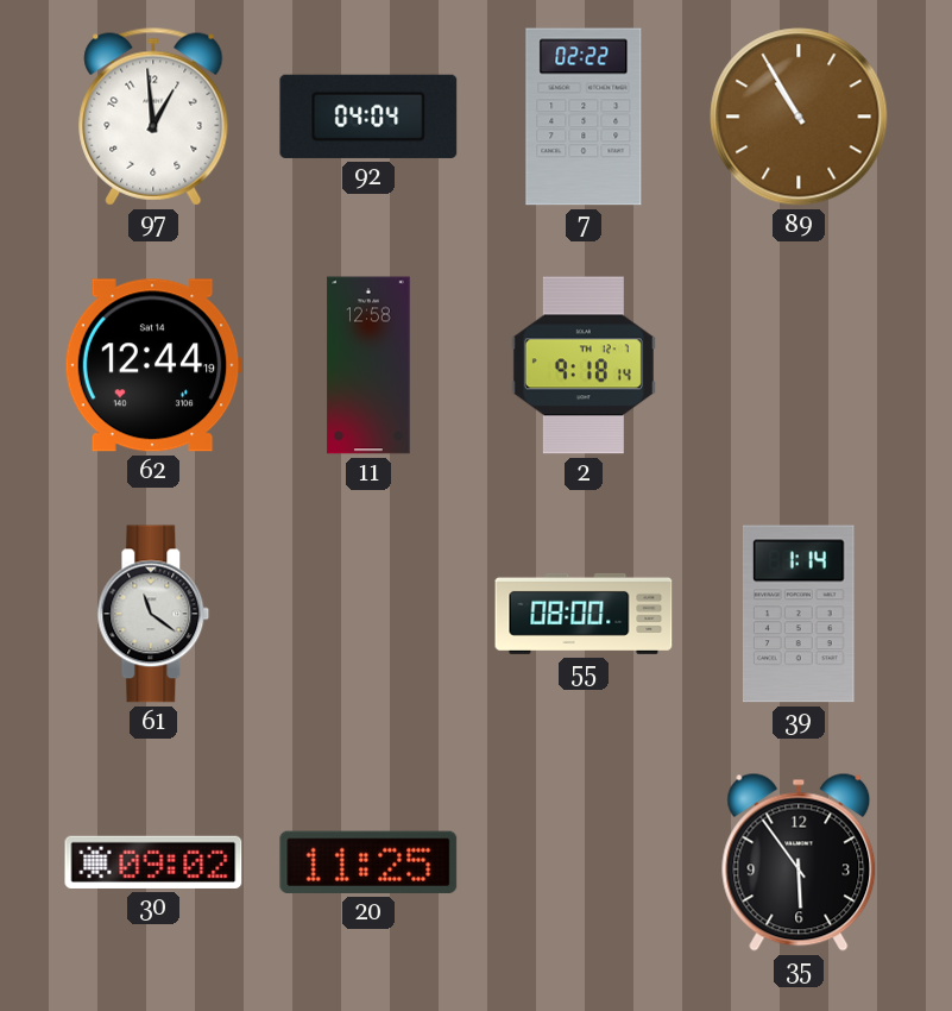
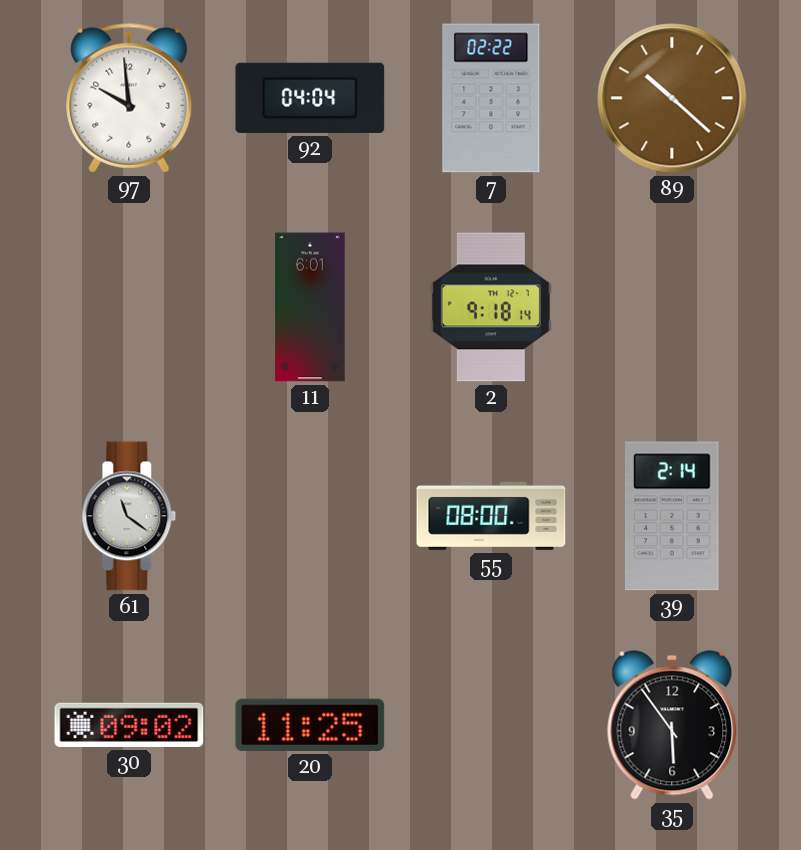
97: 12:59 -> 9:59 (129, 98)
89: 10:55 -> 10:22 (672, 98)
62: 12:44 -> none (153, 365)
11: 12:58 -> 6:01 (310, 307)
39: 1:14 -> 2:14 (672, 516)
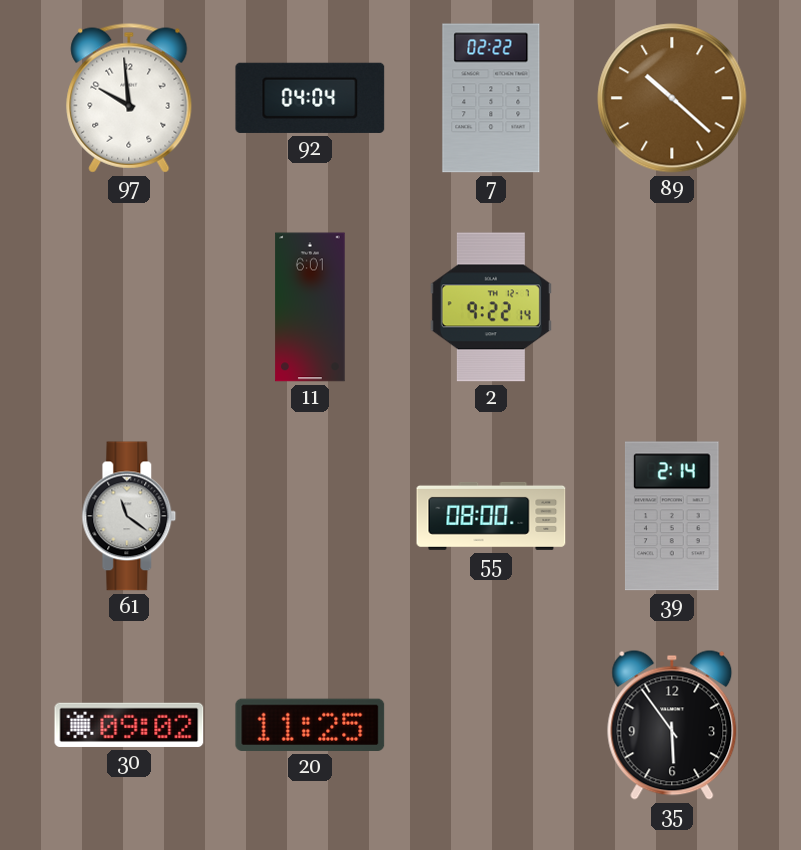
2: 9:18 -> 9:22 (491, 307)
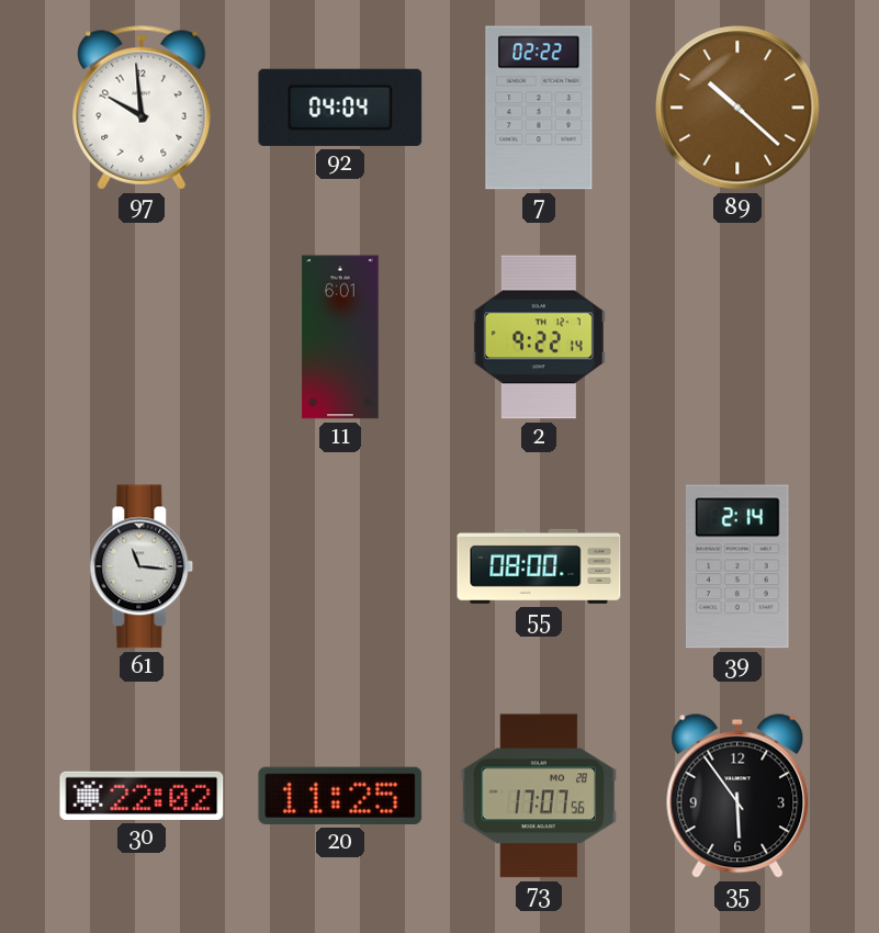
61: 11:21 -> 11:16 (142, 566)
30: 09:02 -> 22:02 (142, 796)
73: none -> 17:07 (539, 796)
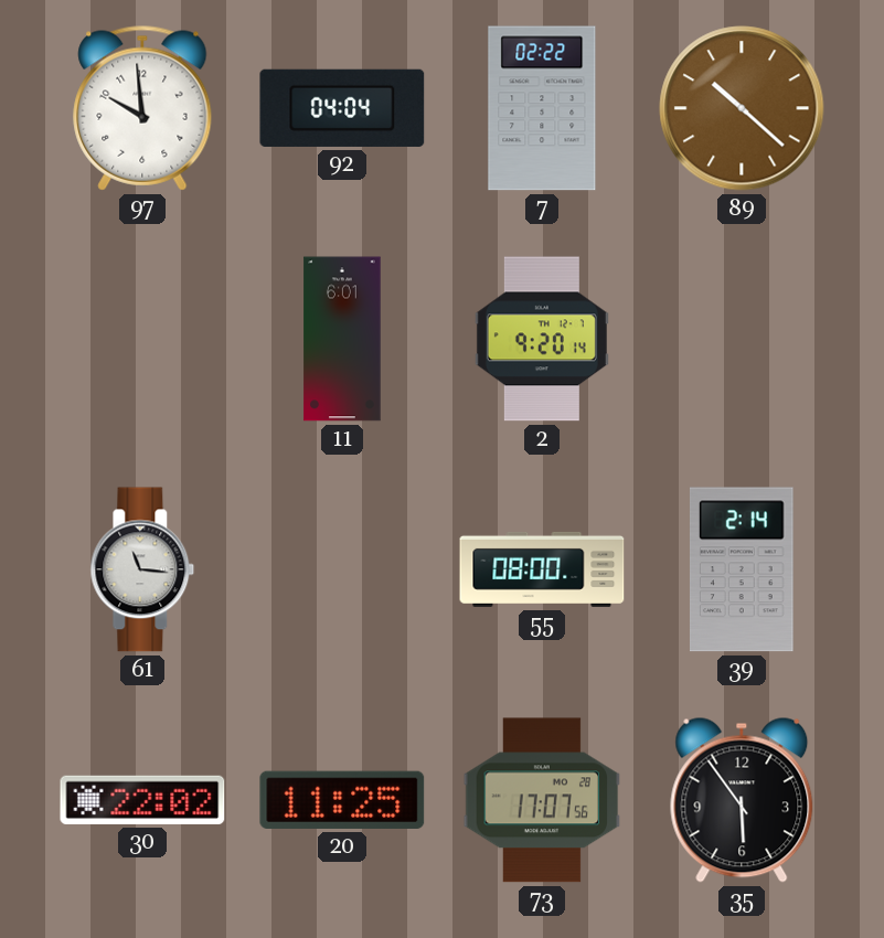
2: 9:22 -> 9:20 (542, 339)
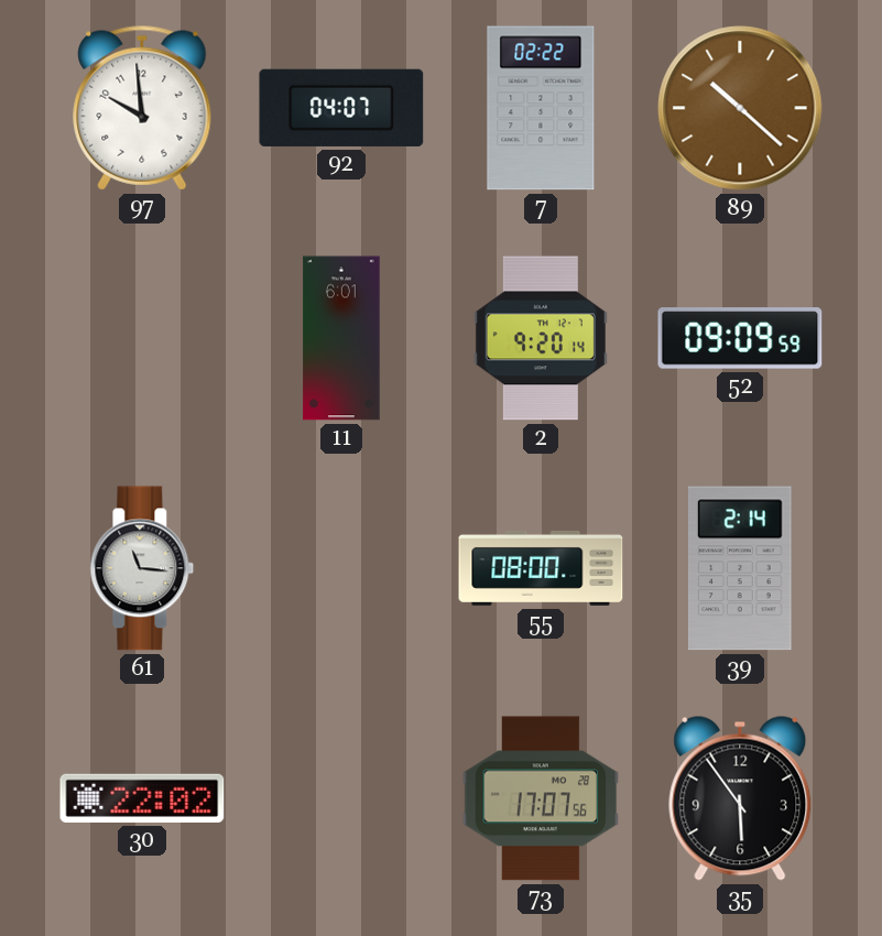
92: 04:04 -> 04:07 (341, 108)
52: none -> 09:09 (740, 338)
20: 11:25 -> none (342, 800)
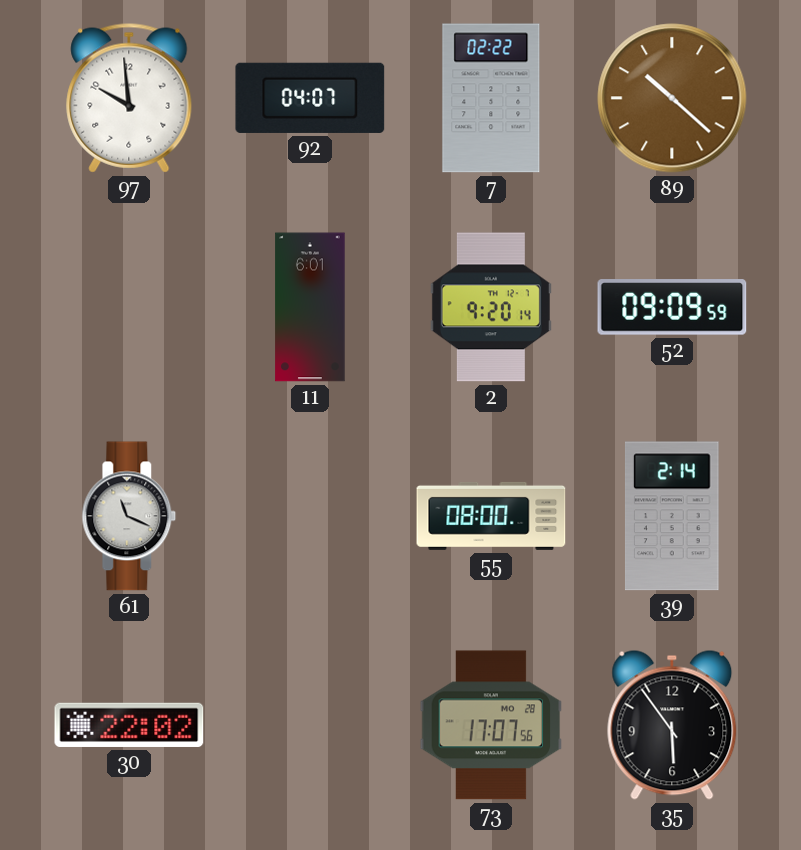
61: 11:16 -> 11:19 (129, 516)
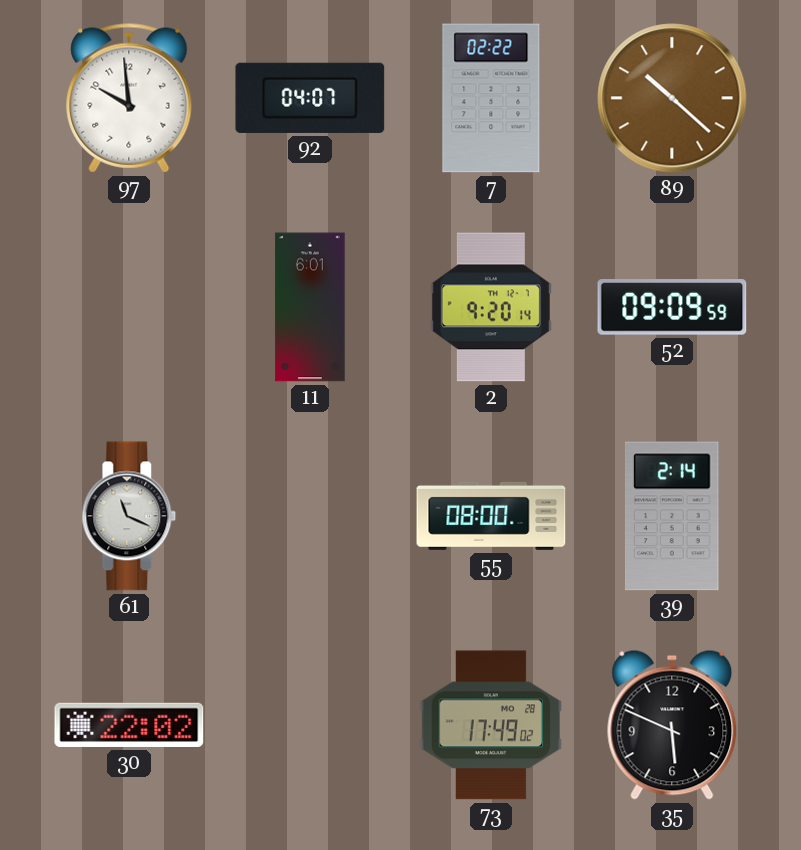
73: 17:07 -> 17:49 (491, 725)
35: 5:54 -> 5:49 (672, 725)
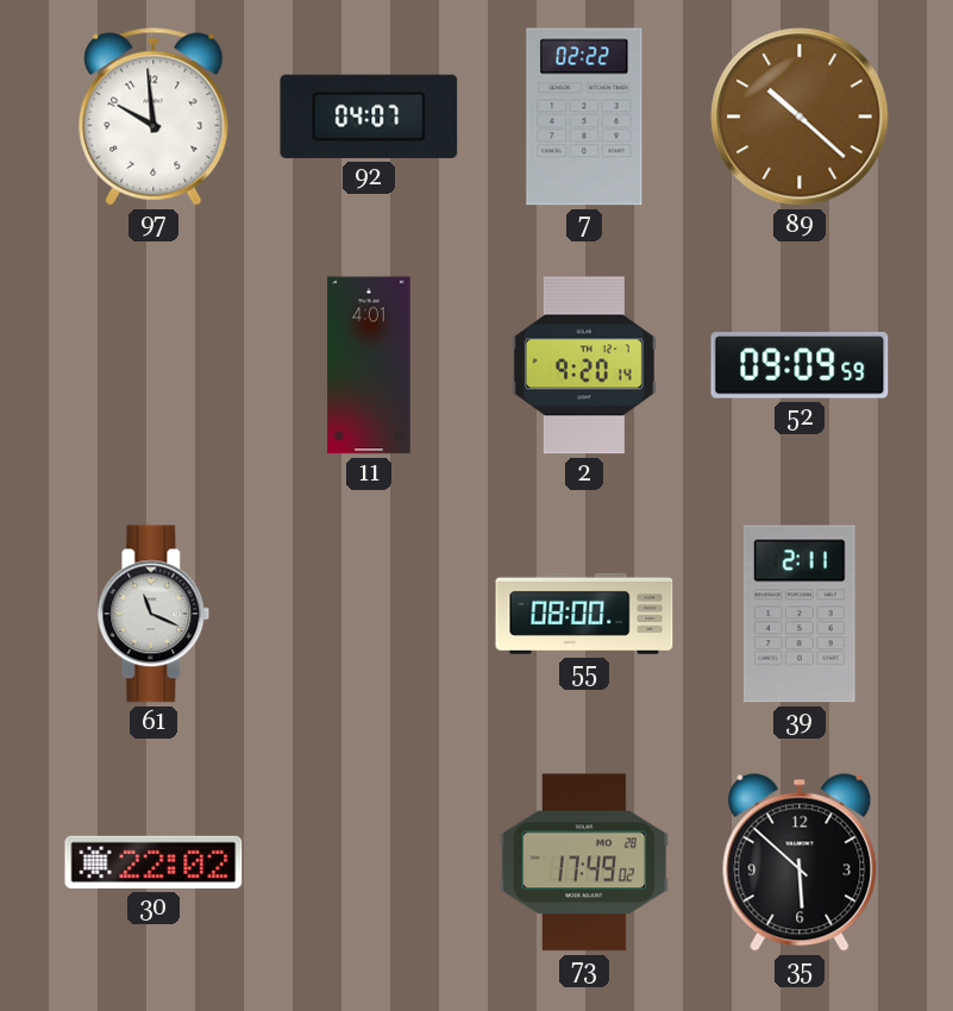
11: 6:01 -> 4:01 (369, 365)
39: 2:14 -> 2:11 (800, 614)
35: 5:49 -> 5:52 (800, 862)
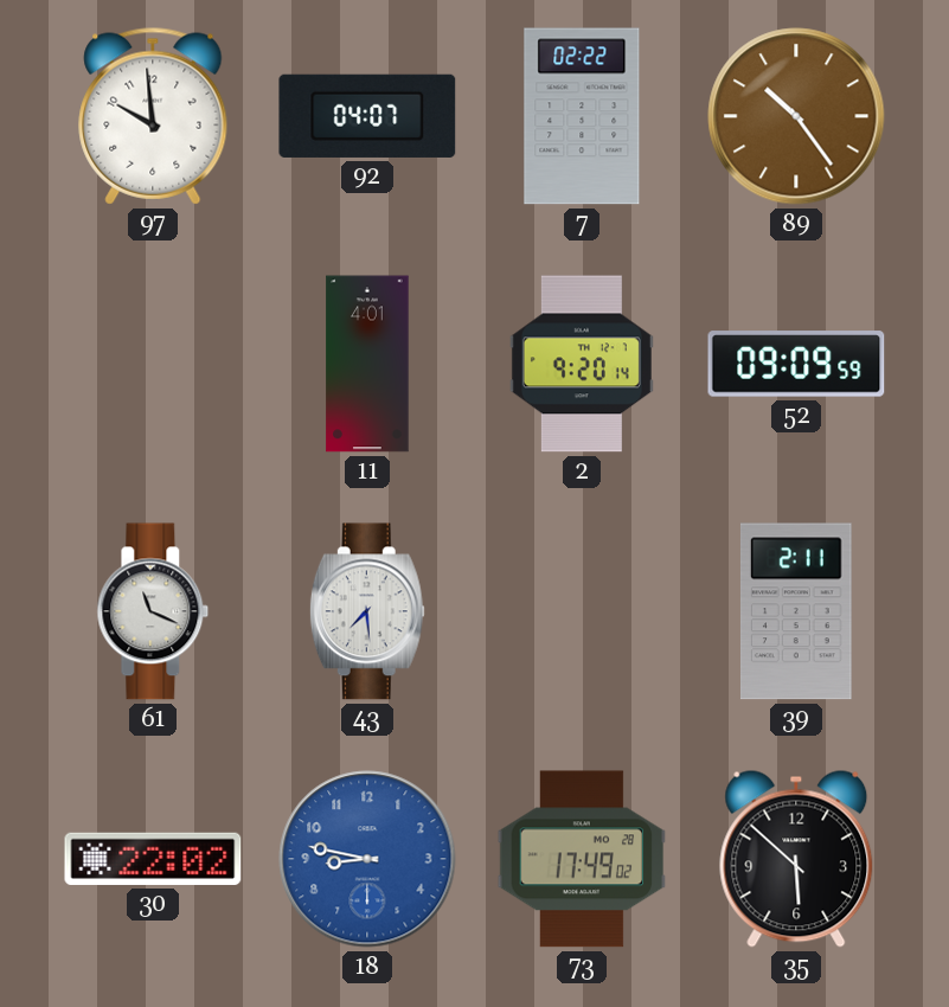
89: 10:22 -> 10:24 (796, 116)
43: none -> 7:29 (367, 611)
55: 08:00 -> none (584, 614)
18: none -> 8:47 (367, 859)
